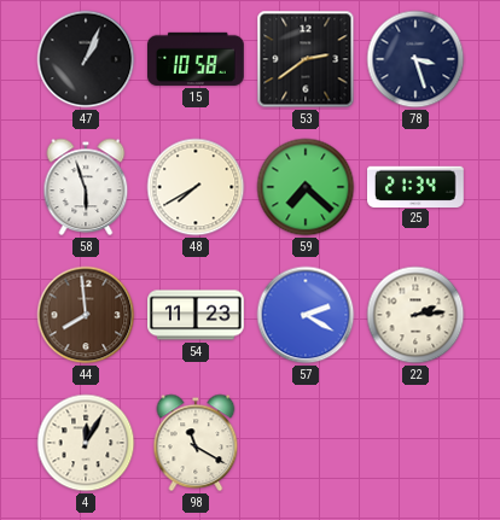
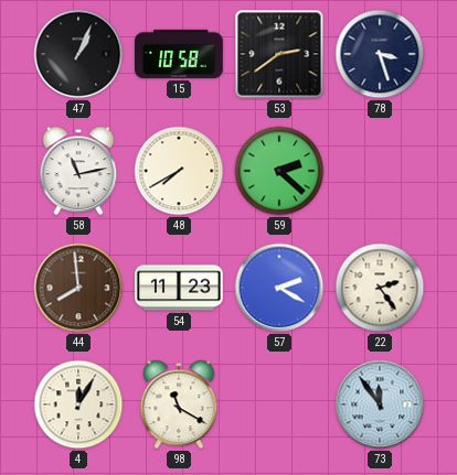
58: 5:57 -> 11:13 (78, 171)
59: 7:22 -> 2:22 (279, 171)
25: 21:34 -> none (417, 186)
22: 2:14 -> 2:24 (380, 288)
73: none -> 11:54 (380, 404)
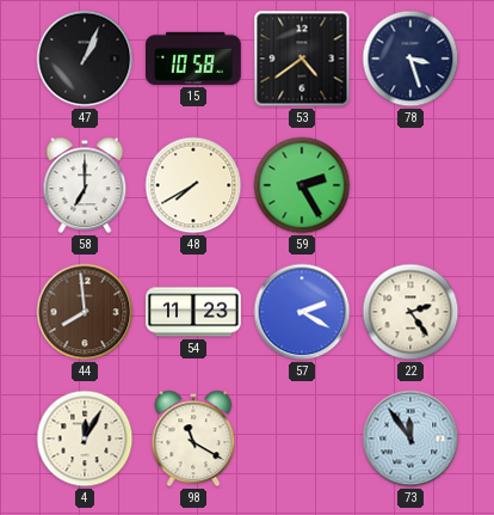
53: 2:39 -> 4:39 (302, 59)
58: 11:13 -> 7:00 (85, 185)
59: 2:22 -> 2:25 (302, 185)
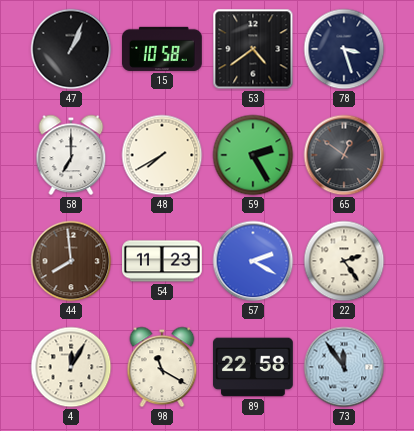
65: none -> 12:51 (344, 155)
89: none -> 22:58 (254, 367)
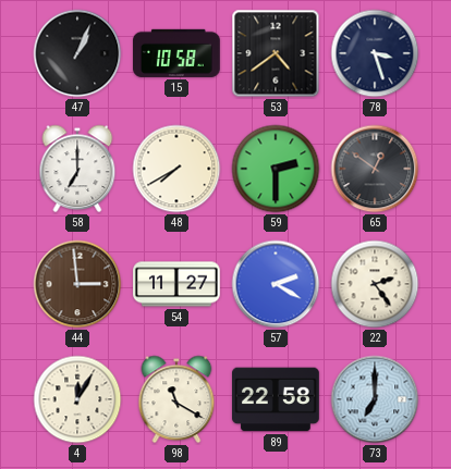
59: 2:25 -> 2:30 (276, 169)
44: 7:59 -> 2:59 (77, 284)
54: 11:23 -> 11:27 (178, 284)
73: 11:54 -> 7:00 (375, 399)
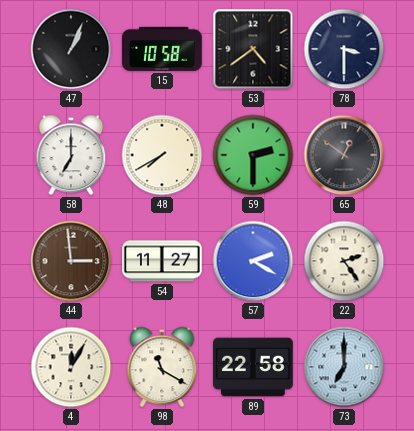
78: 3:27 -> 3:30 (344, 49)
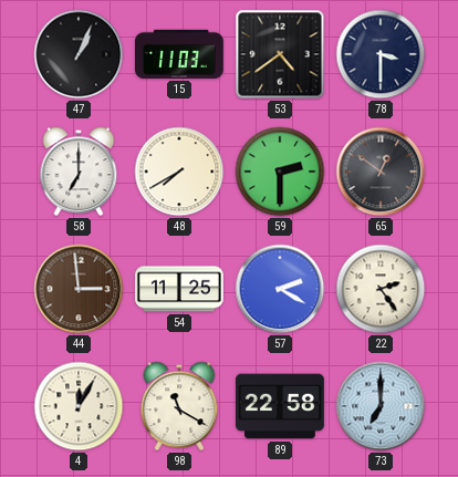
15: 10:58 -> 11:03 (180, 54)
54: 11:27 -> 11:25 (180, 289)
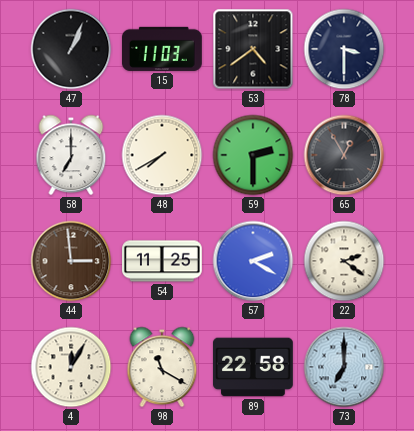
65: 12:51 -> 12:55 (344, 155)
22: 2:24 -> 2:21 (344, 261)
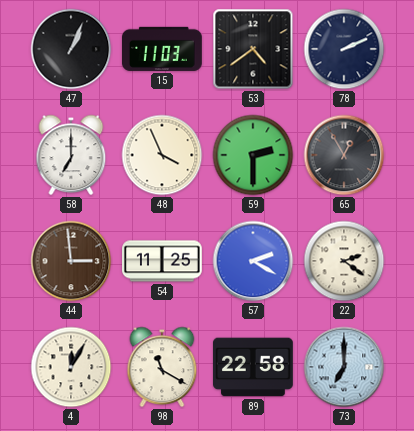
78: 3:30 -> 2:11 (344, 49)
48: 7:40 -> 3:56 (162, 155)
